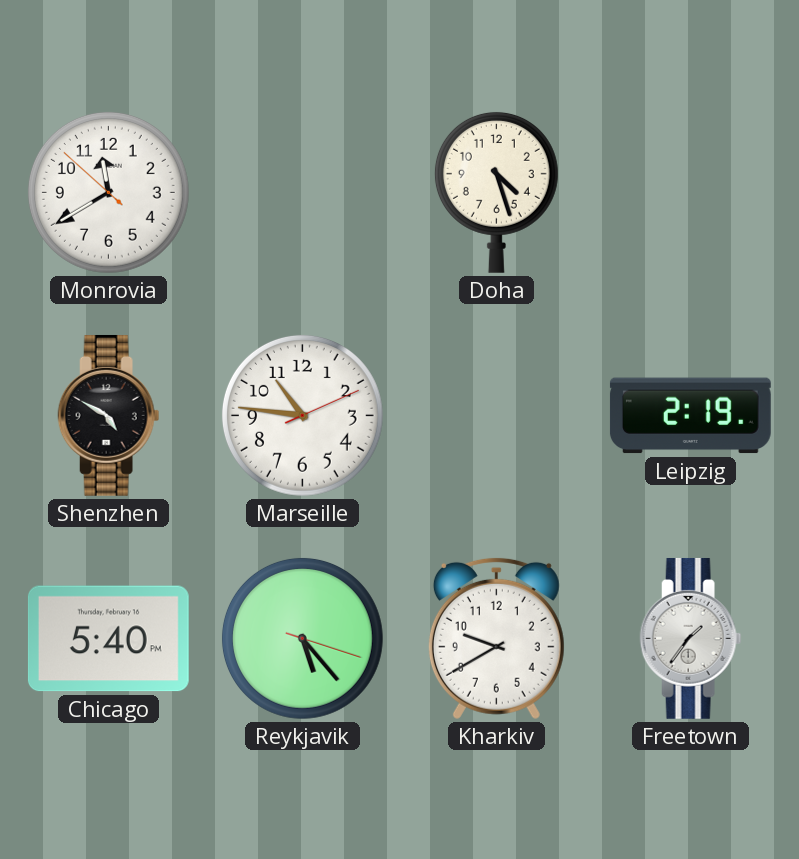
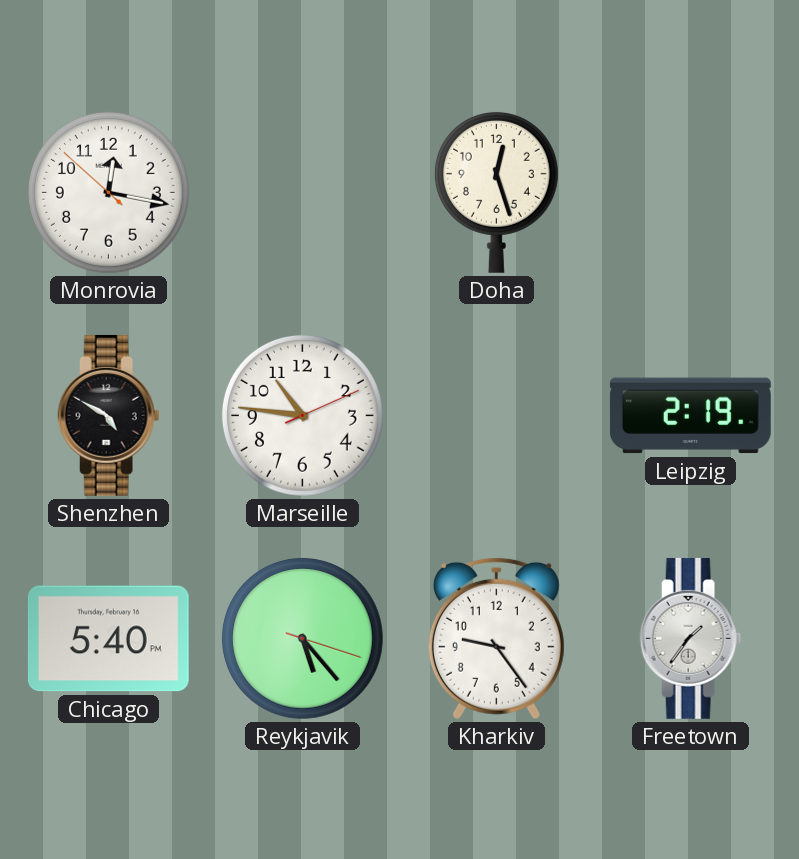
Monrovia: 11:39 -> 12:16 (108, 192)
Doha: 4:27 -> 12:27 (496, 192)
Kharkiv: 9:40 -> 9:24 (496, 638)
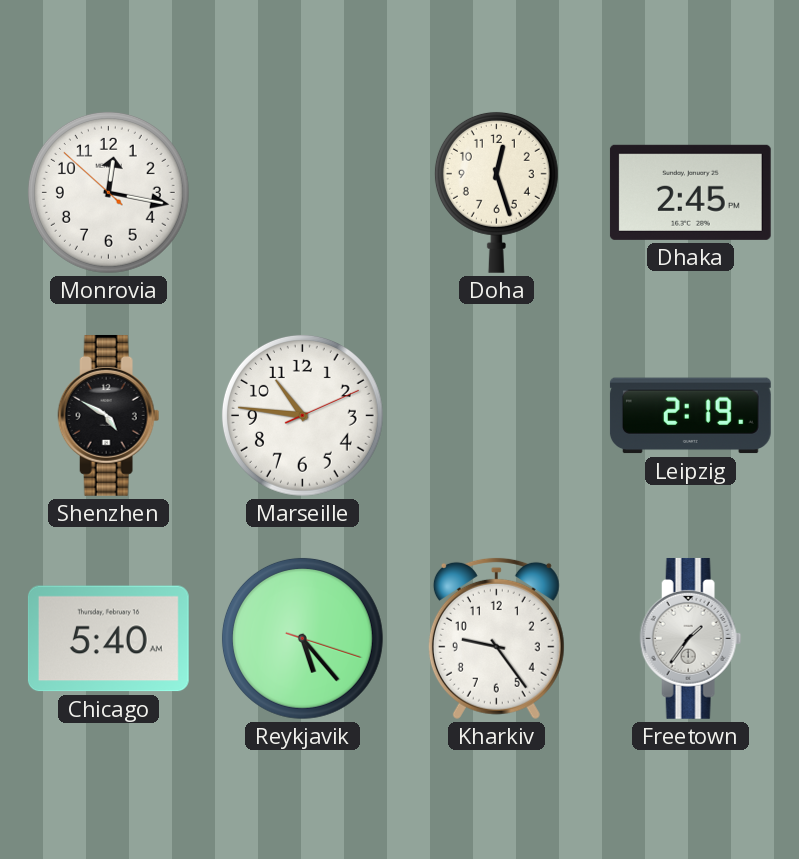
Dhaka: none -> 2:45 (690, 192)
Chicago: 5:40 PM -> 5:40 AM (108, 639)
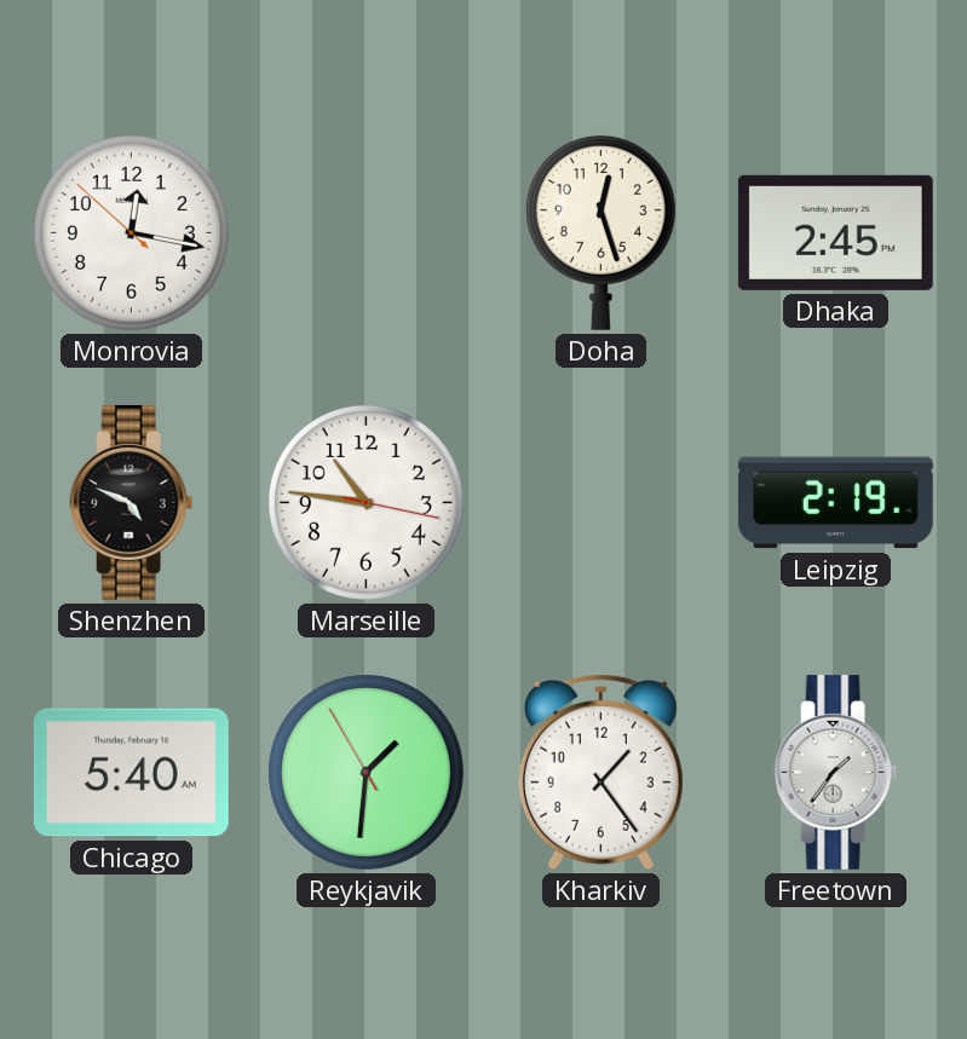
Shenzhen: 4:50 -> 4:49 (132, 502)
Marseille: 10:46:11 -> 10:46:17 (365, 502)
Reykjavik: 5:23 -> 1:30 (365, 772)
Kharkiv: 9:24 -> 1:24 (600, 772)
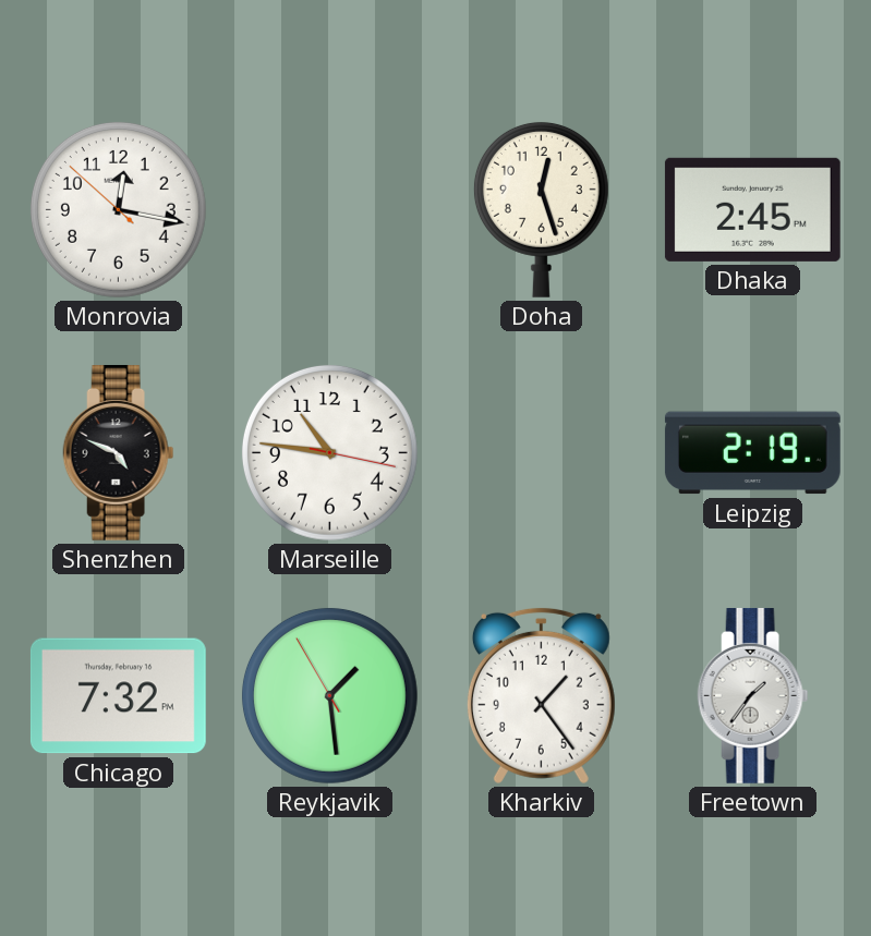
Chicago: 5:40 -> 7:32 (118, 696)
Reykjavik: 1:30 -> 1:28 (329, 695)
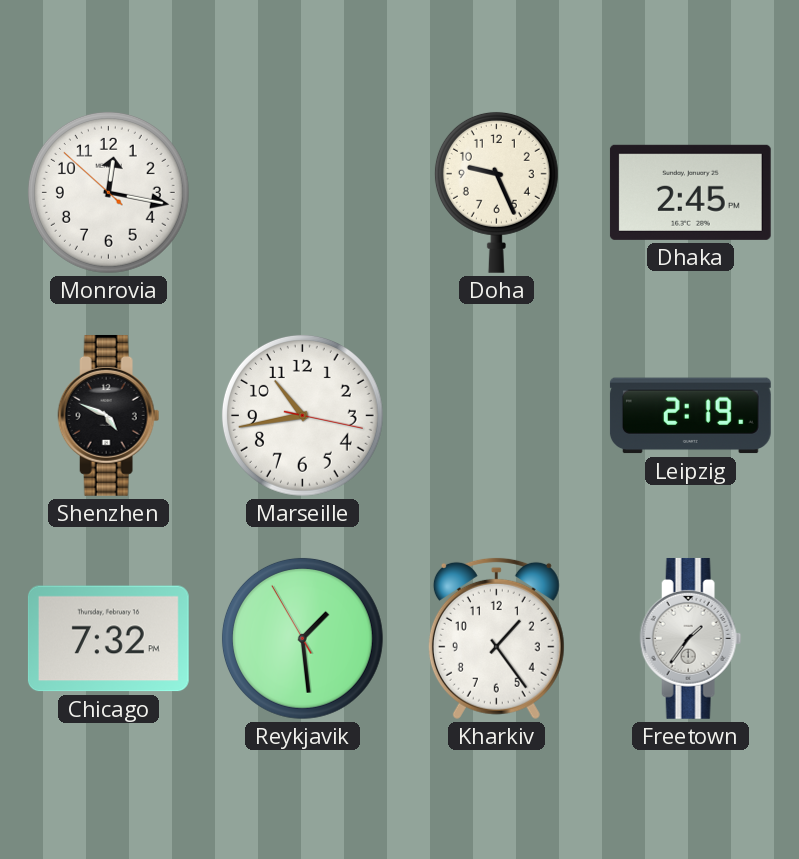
Doha: 12:27 -> 9:26 (496, 192)
Marseille: 10:46 -> 10:43 (302, 415)
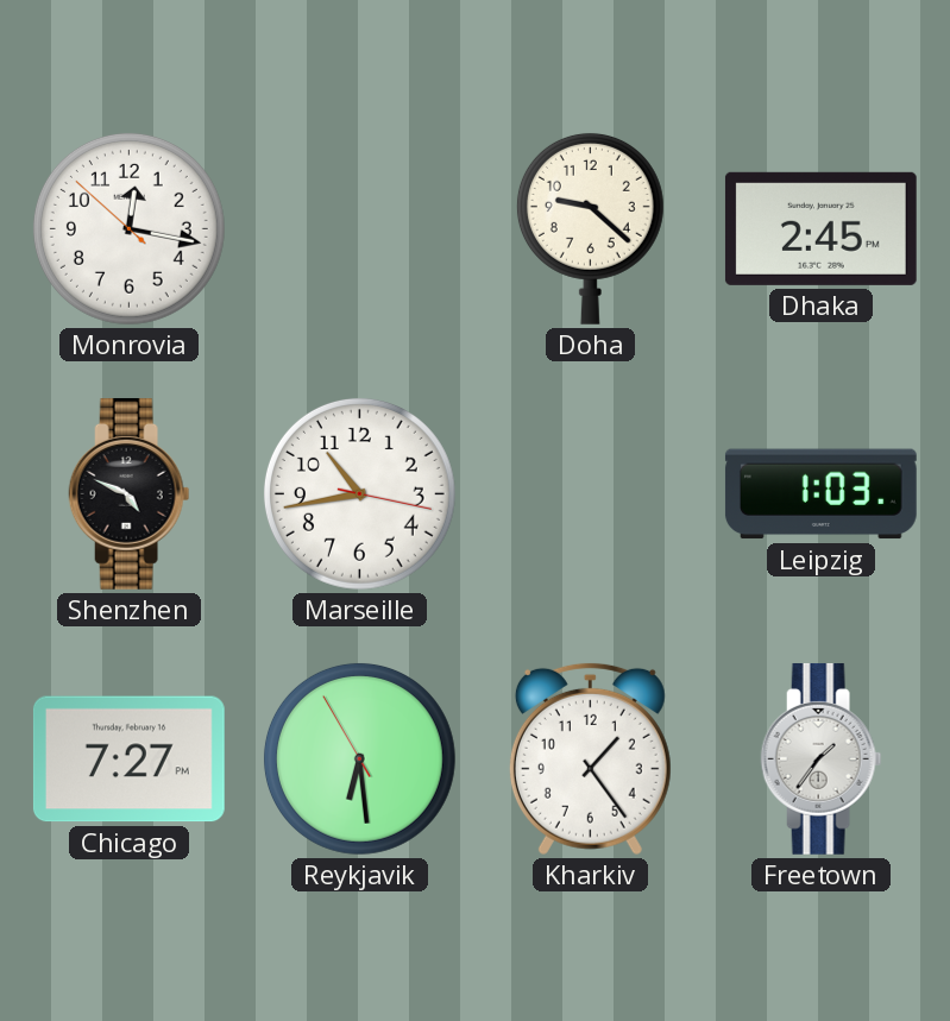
Doha: 9:26 -> 9:22 (590, 228)
Leipzig: 2:19 -> 1:03 (820, 494)
Chicago: 7:32 -> 7:27 (128, 760)
Reykjavik: 1:28 -> 6:28 (359, 758)
